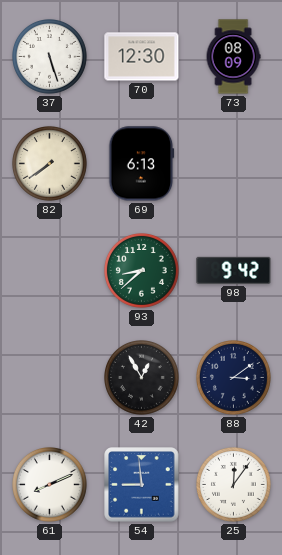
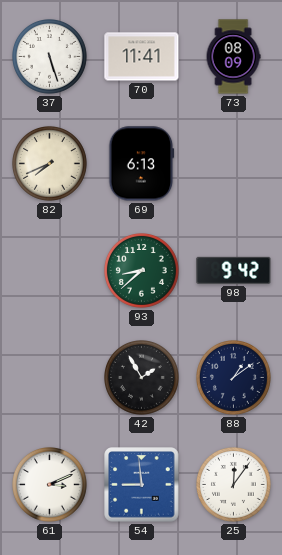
70: 12:30 -> 11:41 (142, 57)
82: 7:39 -> 7:41 (50, 164)
42: 12:55 -> 1:55 (142, 378)
88: 3:09 -> 1:09 (234, 378)
61: 8:11 -> 3:11 (50, 485)
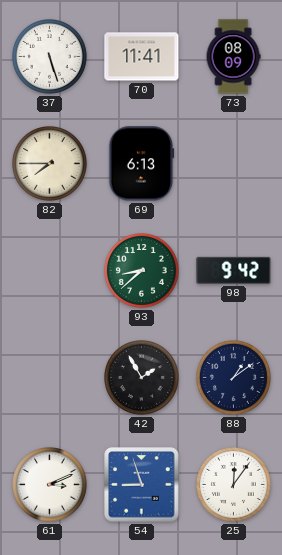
82: 7:41 -> 7:45 (50, 164)
54: 8:59 -> 8:57 (142, 485)
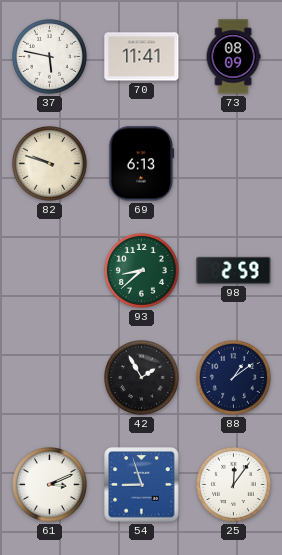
37: 5:27 -> 5:47 (50, 57)
82: 7:45 -> 9:48 (50, 164)
98: 9:42 -> 2:59 (234, 270)
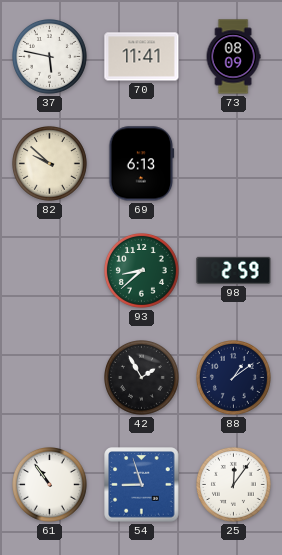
82: 9:48 -> 9:52 (50, 164)
61: 3:11 -> 10:54 (50, 485)
